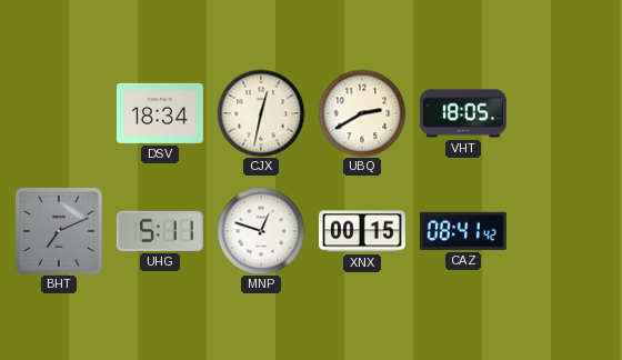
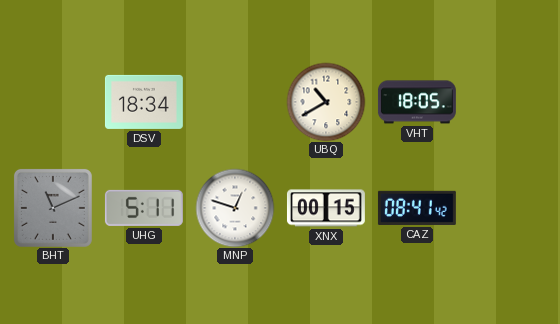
CJX: 12:32 -> none (261, 113)
UBQ: 2:40 -> 10:40 (326, 102)
BHT: 7:11 -> 11:11 (53, 208)
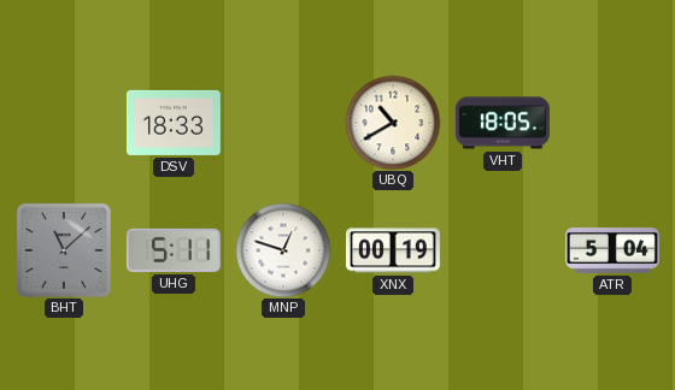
DSV: 18:34 -> 18:33 (174, 123)
BHT: 11:11 -> 11:08 (64, 250)
XNX: 00:15 -> 00:19 (393, 250)
CAZ: 08:41 -> none (417, 208)
ATR: none -> 5:04 (612, 252)
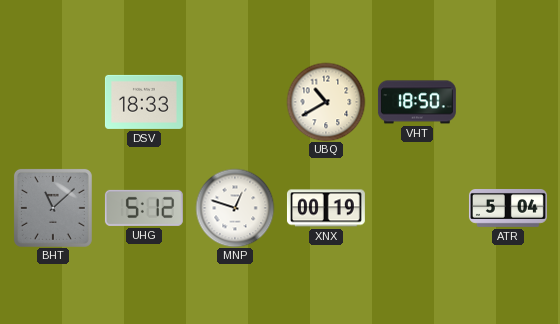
VHT: 18:05 -> 18:50 (417, 102)
UHG: 5:11 -> 5:12 (144, 208)
